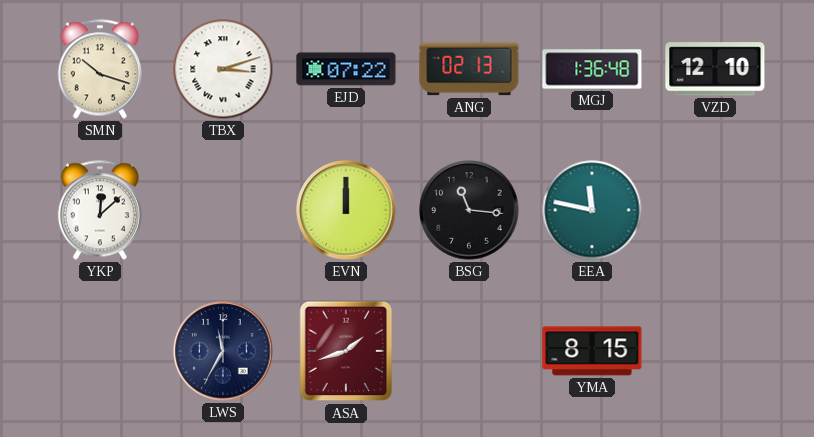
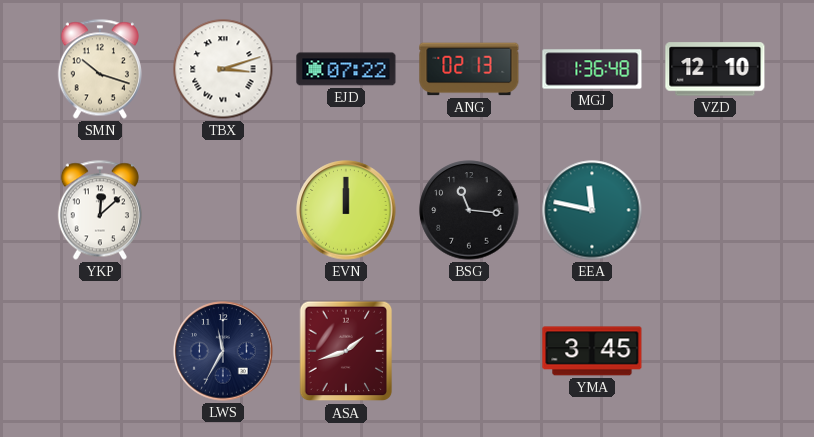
YMA: 8:15 -> 3:45 (592, 351)
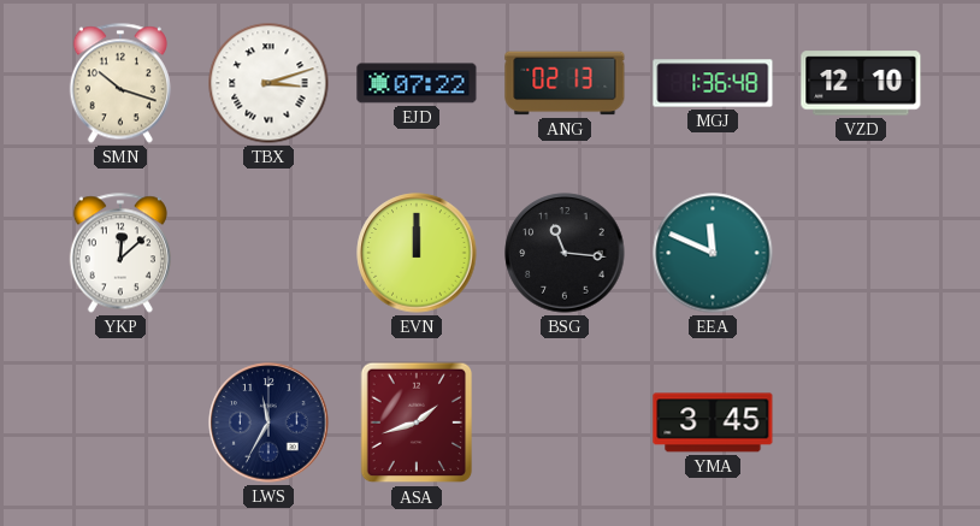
EEA: 11:47 -> 11:49 (713, 253)
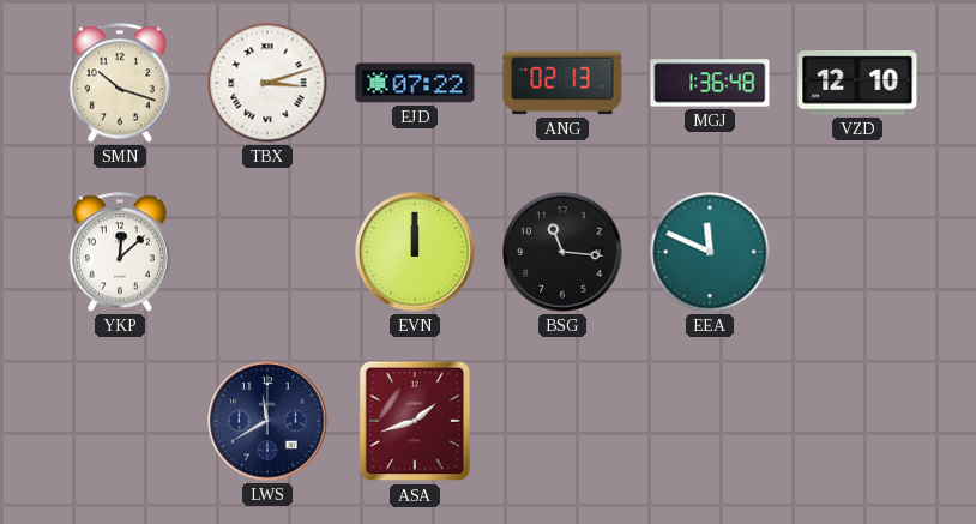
LWS: 11:35 -> 11:40 (267, 421)
YMA: 3:45 -> none (713, 422)
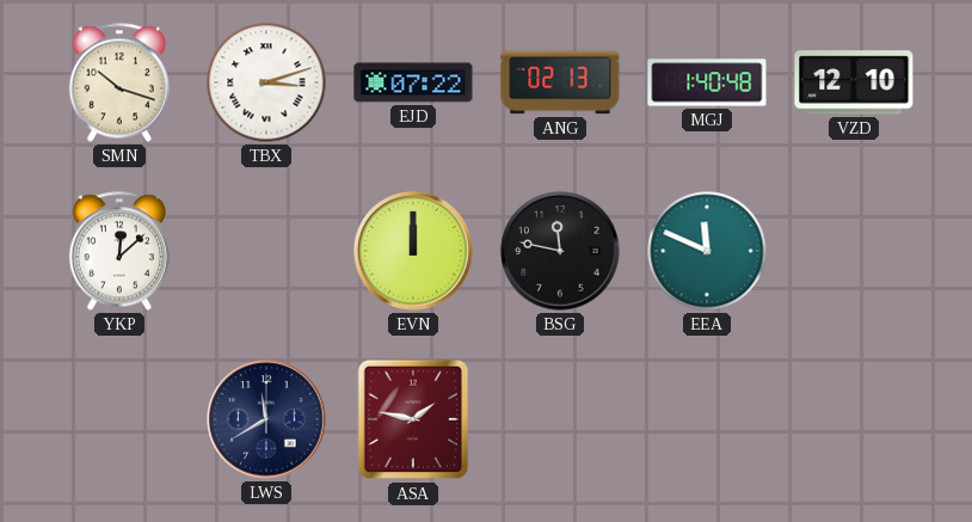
MGJ: 1:36 -> 1:40 (707, 82)
BSG: 11:16 -> 11:47 (560, 251)
ASA: 1:42 -> 1:47 (413, 419)
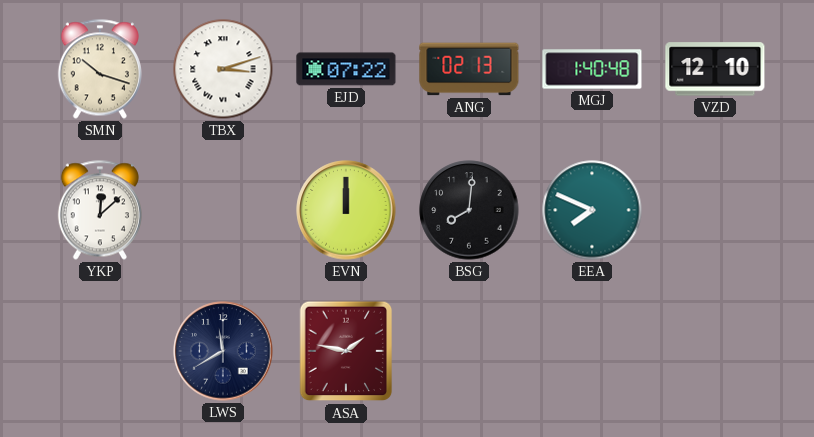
BSG: 11:47 -> 8:01 (469, 210)
EEA: 11:49 -> 7:49 (592, 210)
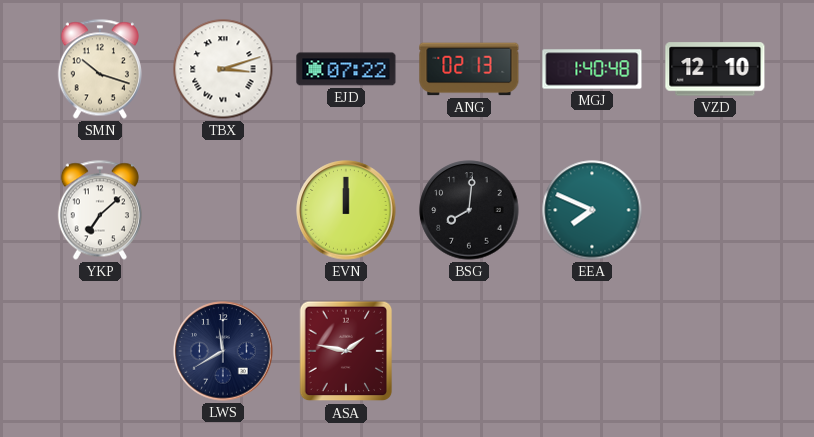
YKP: 12:08 -> 7:08 (100, 210)
